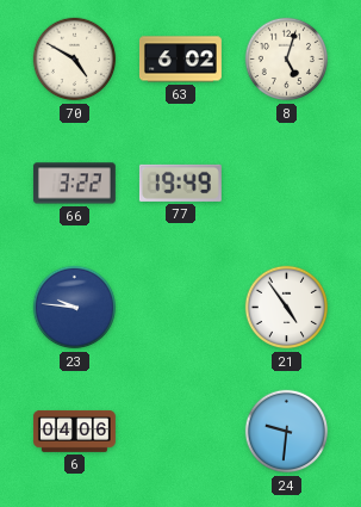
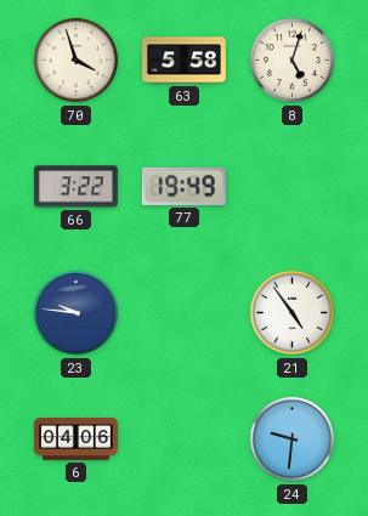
70: 4:50 -> 3:57 (77, 61)
63: 6:02 -> 5:58 (183, 61)
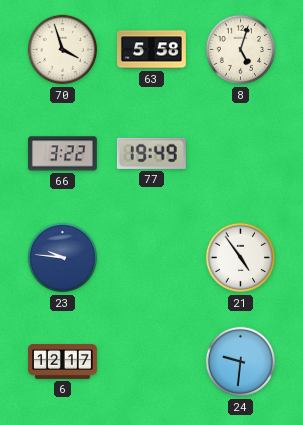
6: 04:06 -> 12:17 (62, 361)
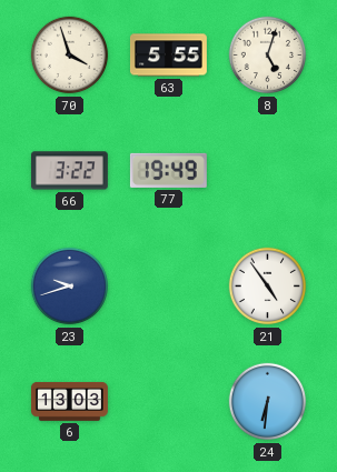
63: 5:58 -> 5:55 (168, 56)
23: 9:46 -> 9:42 (70, 287)
6: 12:17 -> 13:03 (69, 401)
24: 9:31 -> 6:31 (268, 402)
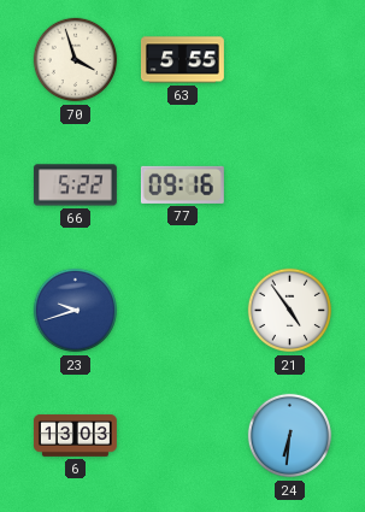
8: 5:03 -> none (268, 56)
66: 3:22 -> 5:22 (75, 186)
77: 19:49 -> 09:16 (182, 184)
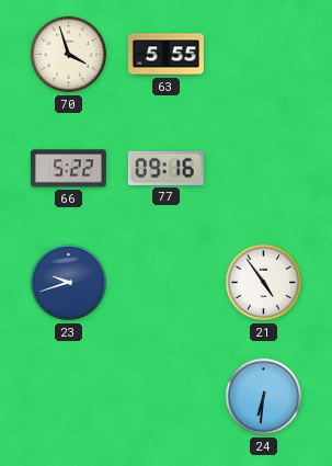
6: 13:03 -> none (75, 435)
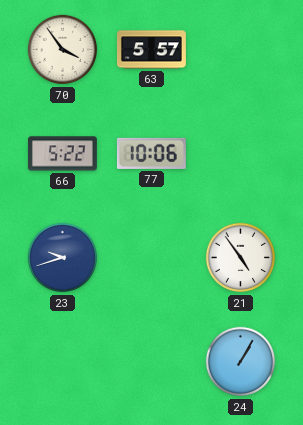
70: 3:57 -> 3:54 (63, 50)
63: 5:55 -> 5:57 (151, 50)
77: 09:16 -> 10:06 (151, 153)
24: 6:31 -> 1:05 (241, 362)
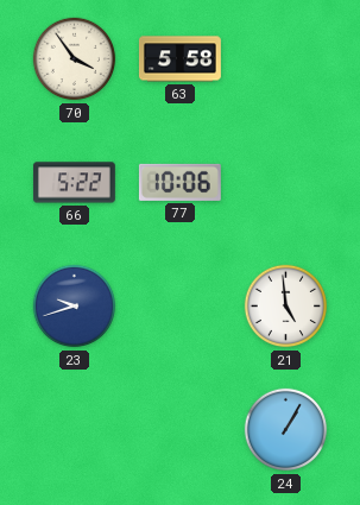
63: 5:57 -> 5:58 (179, 59)
21: 4:54 -> 4:59 (286, 307)
